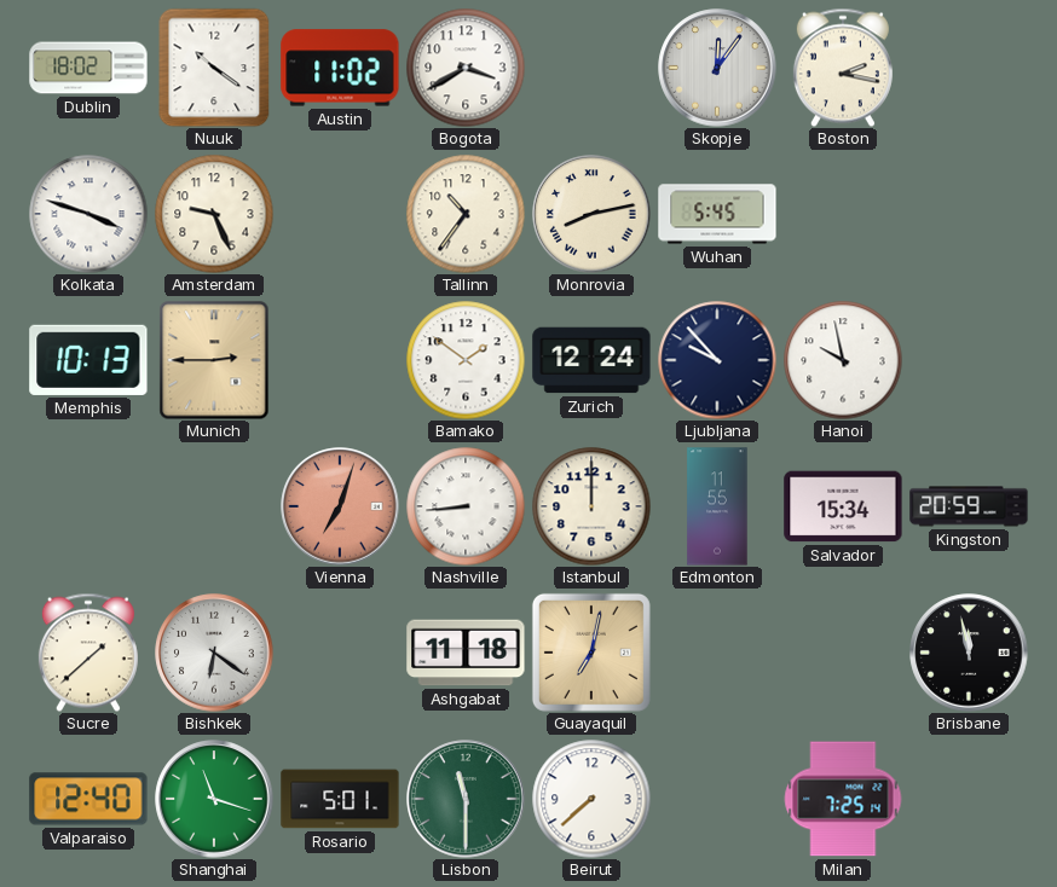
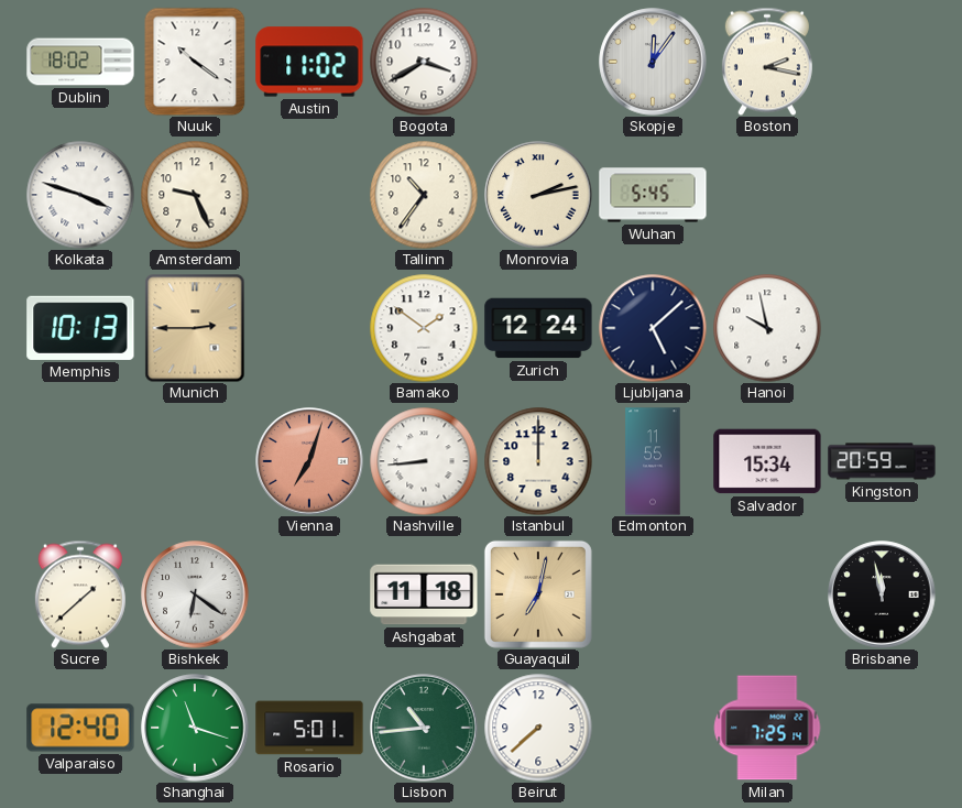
Monrovia: 8:13 -> 2:13 (538, 195)
Ljubljana: 9:53 -> 5:08 (653, 328)
Lisbon: 11:30 -> 10:44 (424, 728)
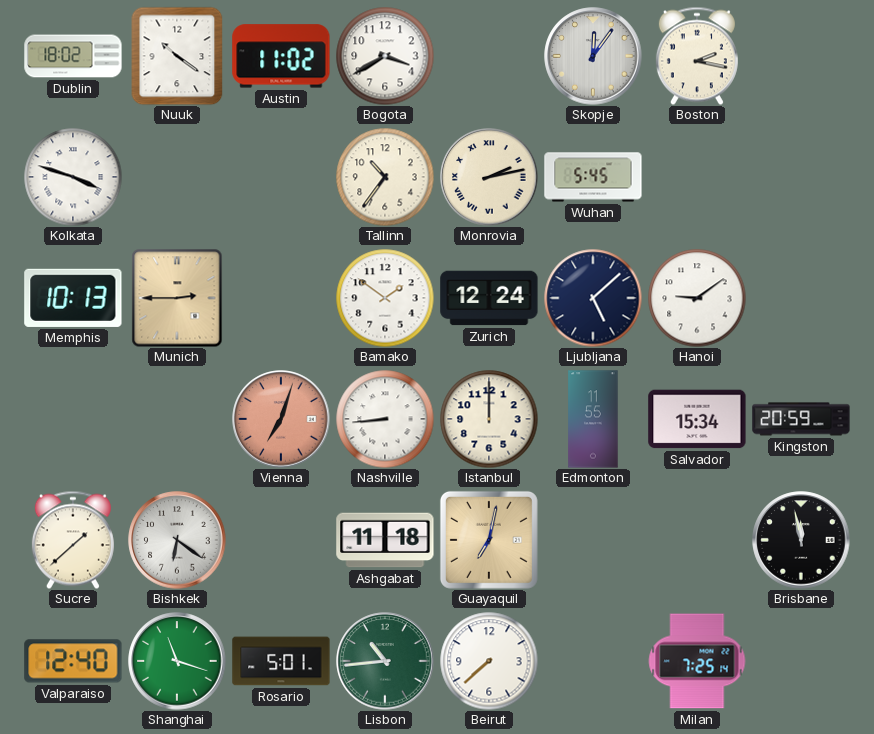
Amsterdam: 9:26 -> none (195, 195)
Hanoi: 9:58 -> 9:09 (697, 298)
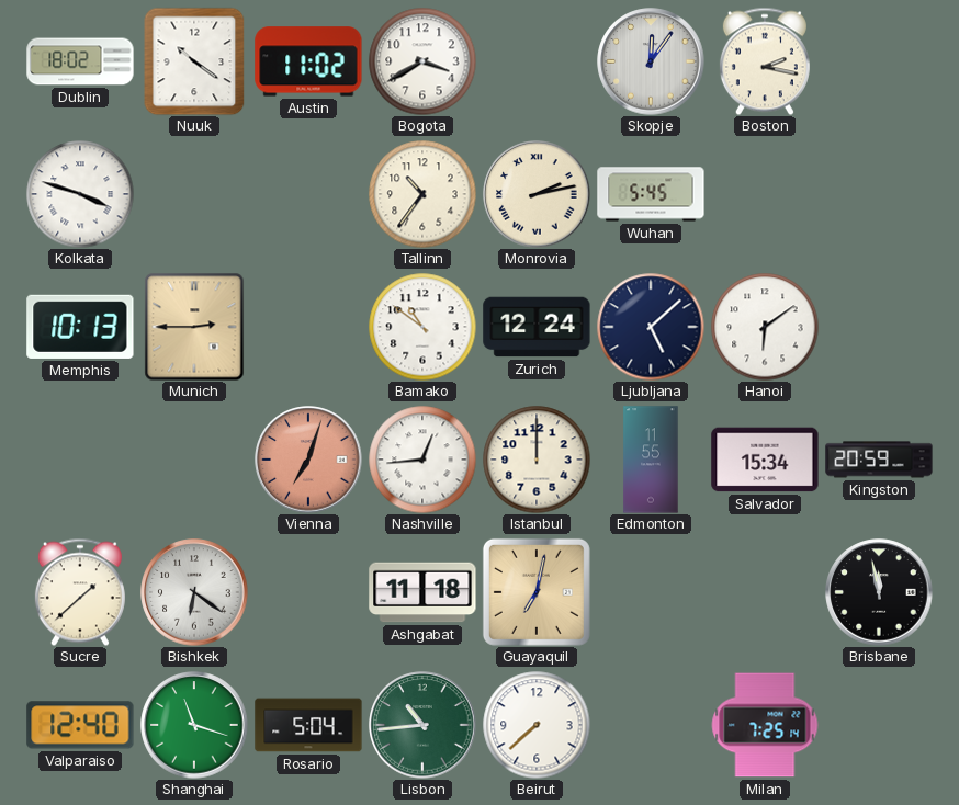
Bamako: 1:51 -> 10:51 (422, 327)
Hanoi: 9:09 -> 6:09 (765, 327)
Nashville: 8:44 -> 12:44 (422, 460)
Rosario: 5:01 -> 5:04 (308, 725)
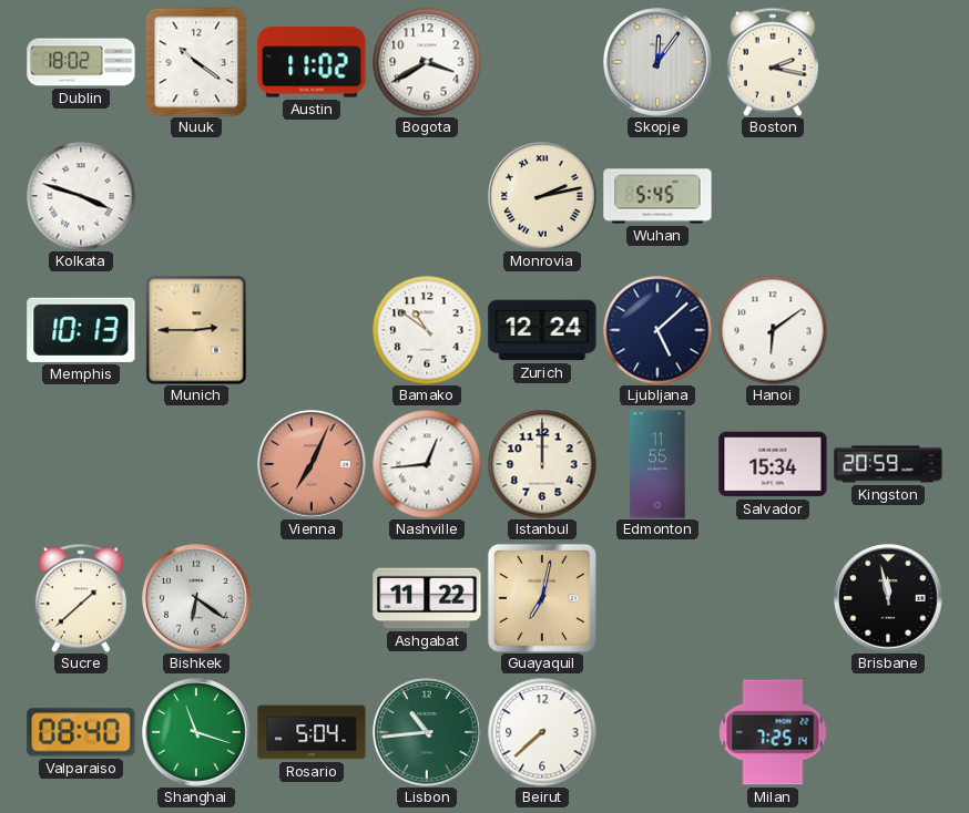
Tallinn: 10:36 -> none (422, 194)
Vienna: 7:03 -> 7:04 (312, 464)
Ashgabat: 11:18 -> 11:22 (427, 598)
Valparaiso: 12:40 -> 08:40 (81, 732)
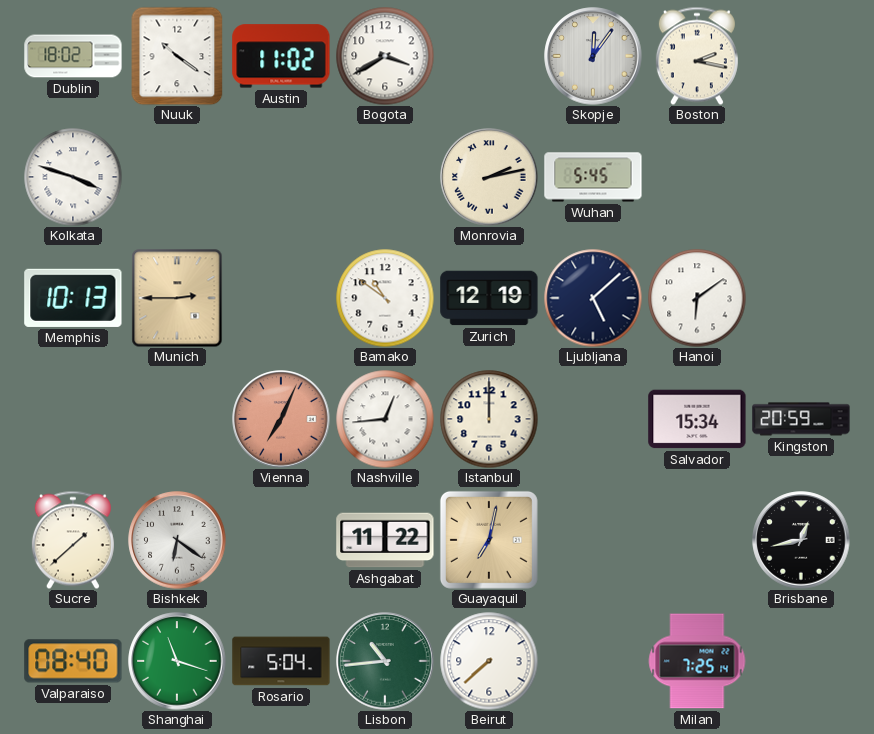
Zurich: 12:24 -> 12:19 (489, 298)
Edmonton: 11:55 -> none (657, 464)
Brisbane: 11:58 -> 12:43 (801, 540)
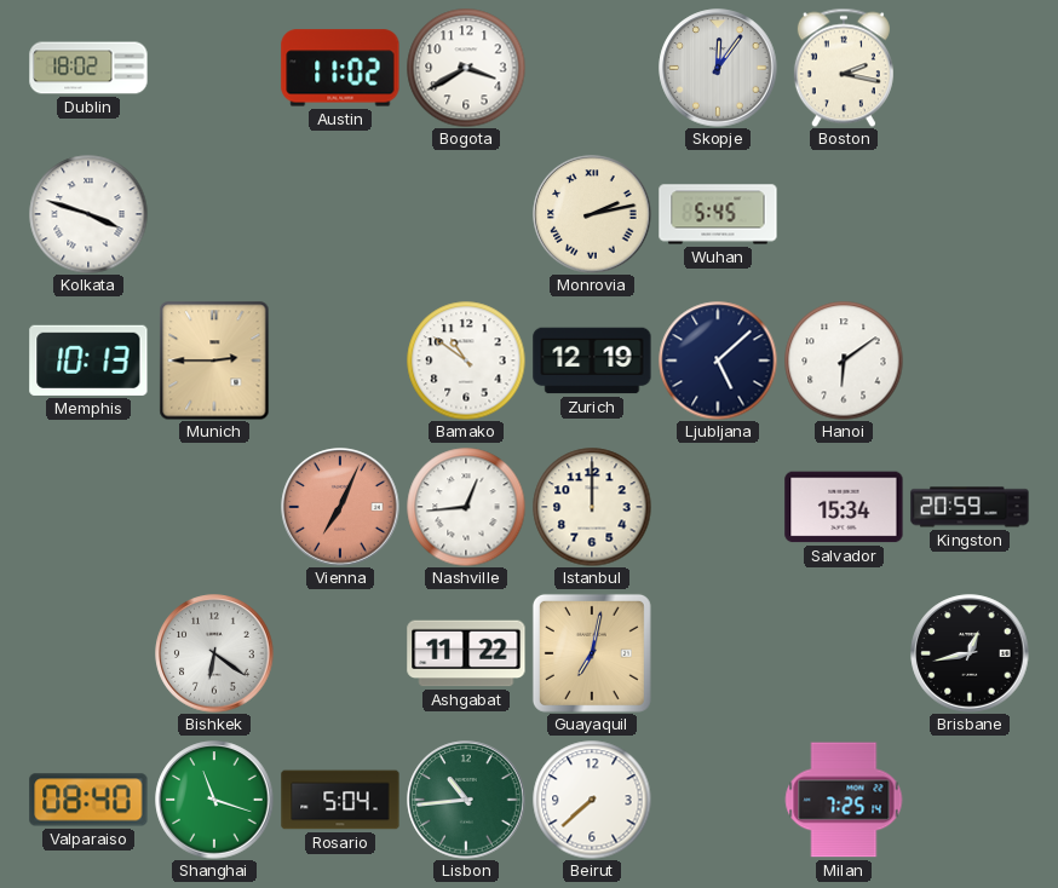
Nuuk: 10:21 -> none (177, 56)
Sucre: 1:38 -> none (73, 540)
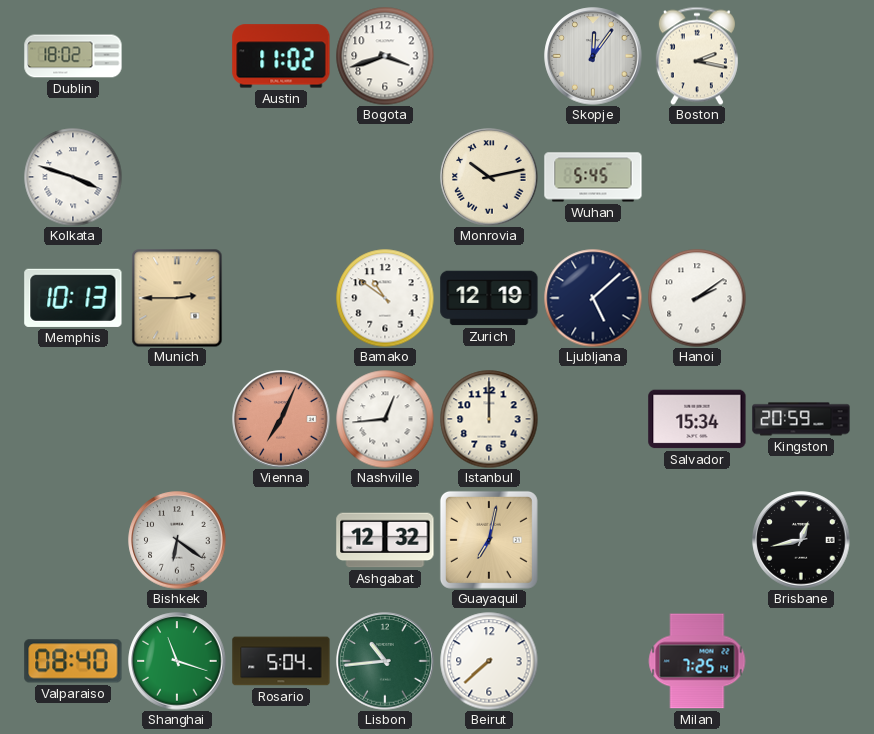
Bogota: 3:40 -> 3:42 (385, 56)
Monrovia: 2:13 -> 10:13 (489, 177)
Hanoi: 6:09 -> 2:09 (697, 298)
Ashgabat: 11:22 -> 12:32 (385, 540)
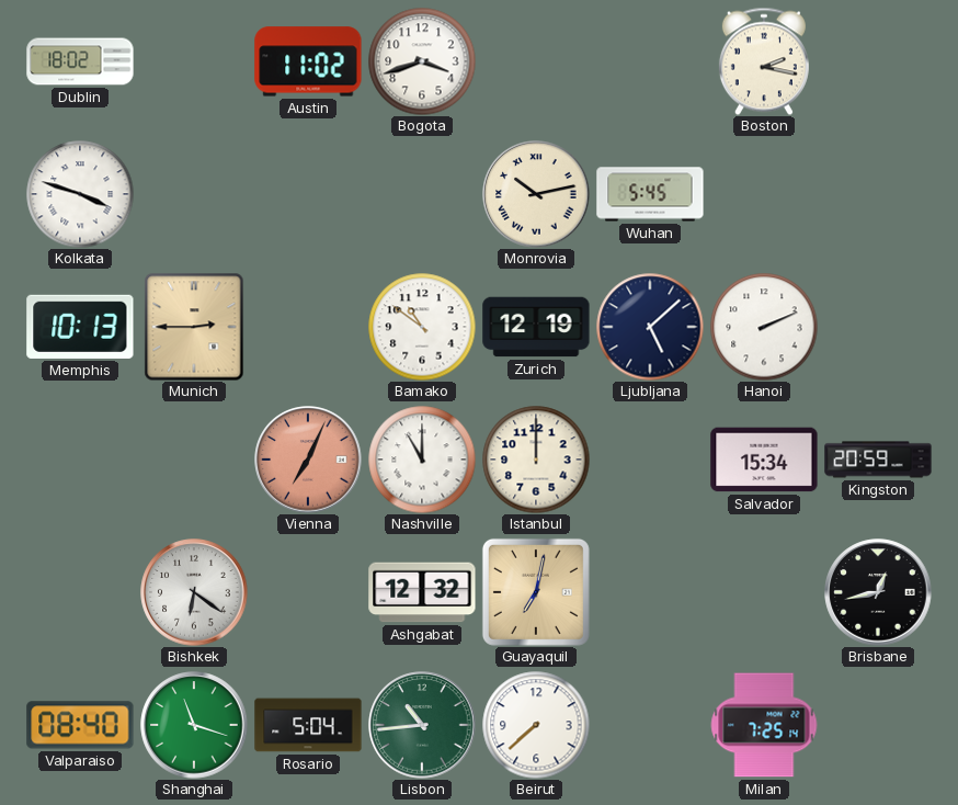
Skopje: 12:06 -> none (593, 56)
Hanoi: 2:09 -> 2:11 (764, 327)
Nashville: 12:44 -> 11:00 (422, 460)
